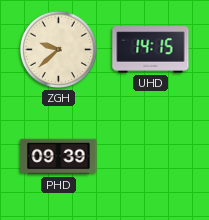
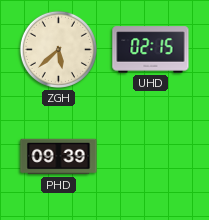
ZGH: 9:38 -> 5:38 (58, 49)
UHD: 14:15 -> 02:15 (151, 50)
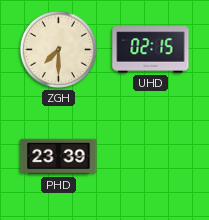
ZGH: 5:38 -> 7:30 (58, 49)
PHD: 09:39 -> 23:39 (59, 157)
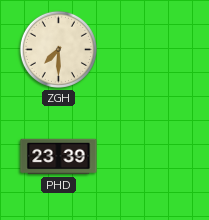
UHD: 02:15 -> none (151, 50)
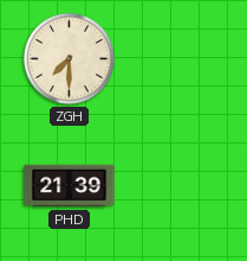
PHD: 23:39 -> 21:39 (70, 186)
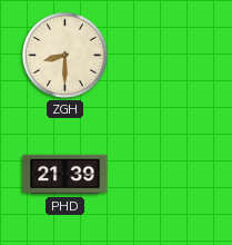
ZGH: 7:30 -> 8:30 (64, 55)
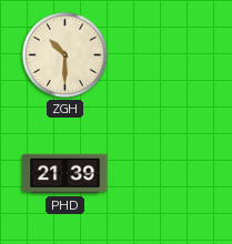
ZGH: 8:30 -> 10:30 (64, 54)
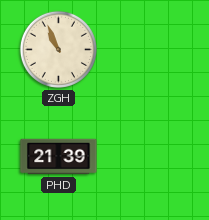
ZGH: 10:30 -> 10:56 (58, 49)
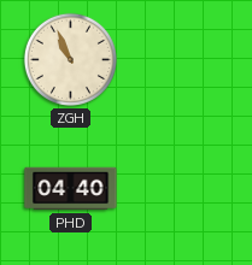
PHD: 21:39 -> 04:40 (71, 189)
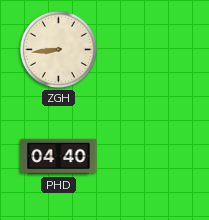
ZGH: 10:56 -> 8:44 (58, 49)
